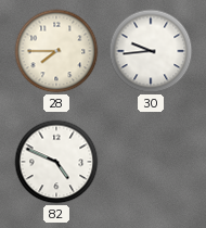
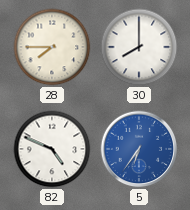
30: 9:44 -> 8:00 (139, 47)
5: none -> 6:36 (139, 149)
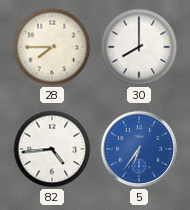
82: 4:49 -> 4:44 (52, 149)
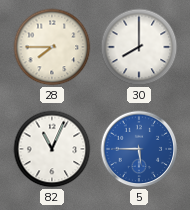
82: 4:44 -> 11:04 (52, 149)
5: 6:36 -> 5:45 (139, 149)
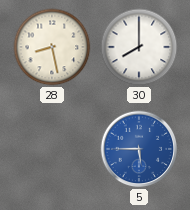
28: 7:45 -> 8:28 (52, 47)
82: 11:04 -> none (52, 149)
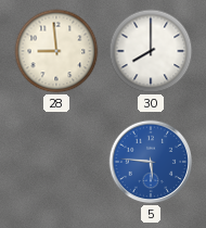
28: 8:28 -> 8:59 (56, 51)
5: 5:45 -> 5:46 (151, 162)
